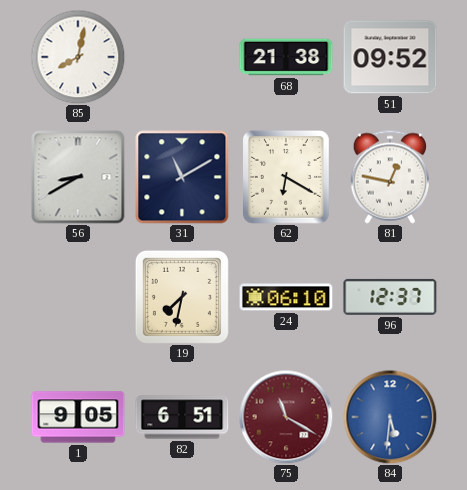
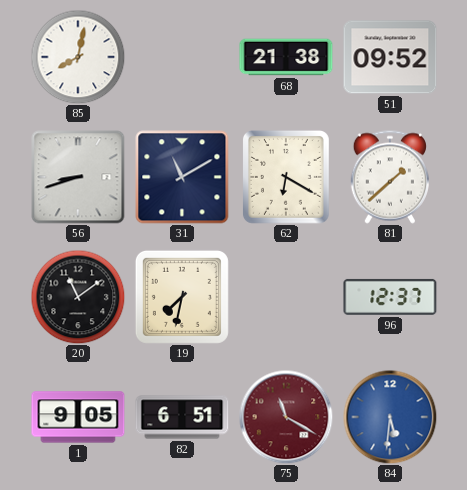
56: 8:40 -> 8:42 (78, 177)
81: 12:47 -> 1:38 (389, 177)
20: none -> 11:09 (78, 297)
24: 06:10 -> none (286, 297)
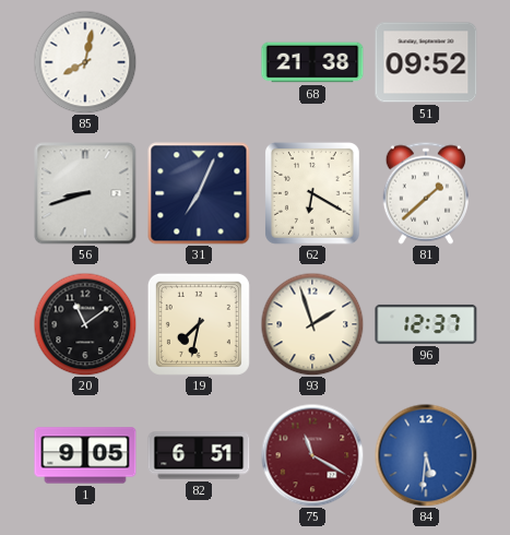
31: 11:10 -> 7:04 (199, 193)
93: none -> 1:57 (312, 324)
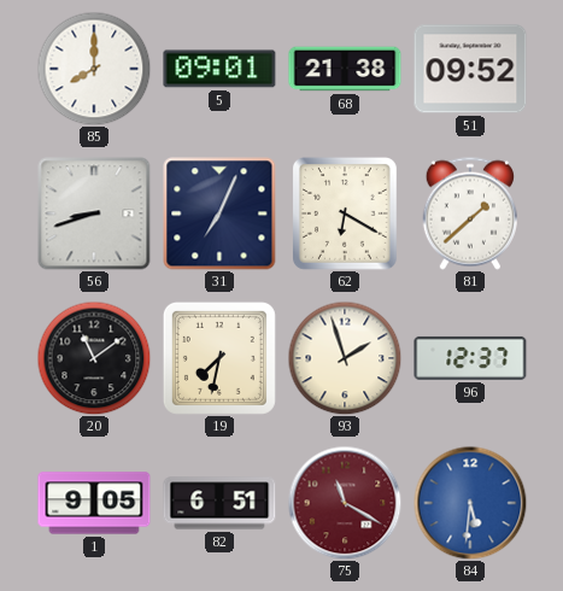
85: 8:02 -> 8:00 (94, 69)
5: none -> 09:01 (219, 69)
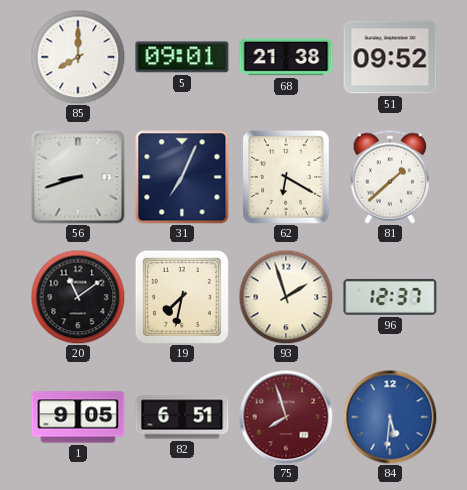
75: 11:20 -> 7:57 (286, 417)
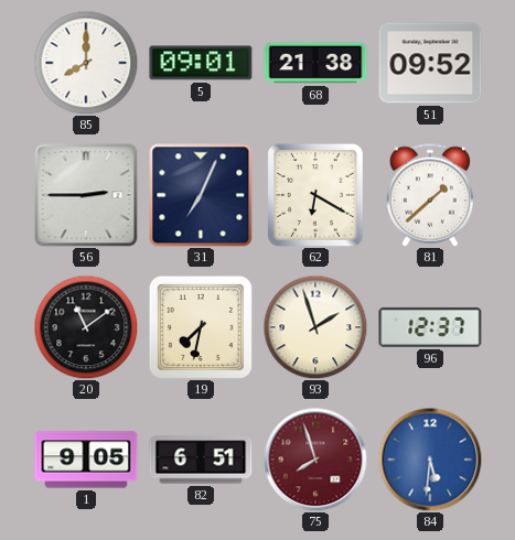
56: 8:42 -> 2:45 (86, 195)
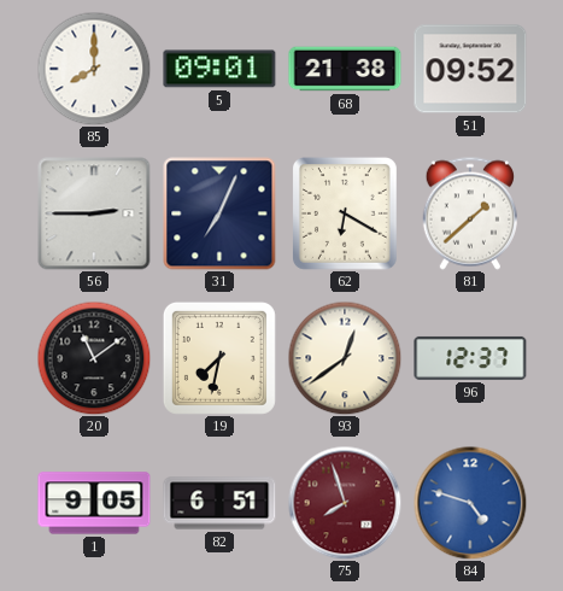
93: 1:57 -> 12:39 (345, 358)
84: 5:31 -> 4:48 (470, 503)
